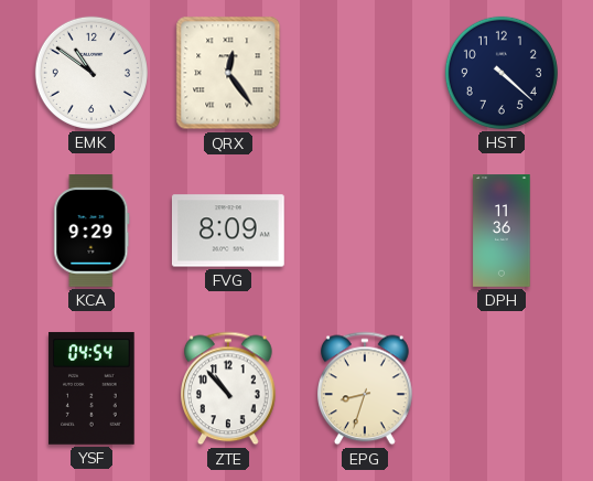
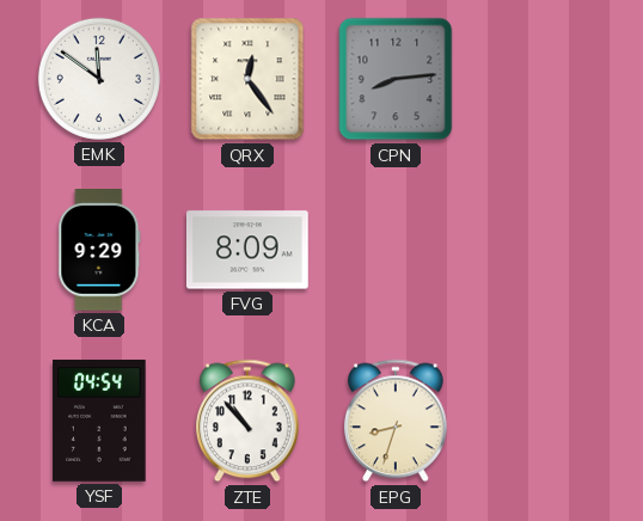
EMK: 10:51 -> 11:51 (99, 79)
CPN: none -> 8:14 (396, 79)
HST: 4:22 -> none (502, 73)
DPH: 11:36 -> none (502, 231)
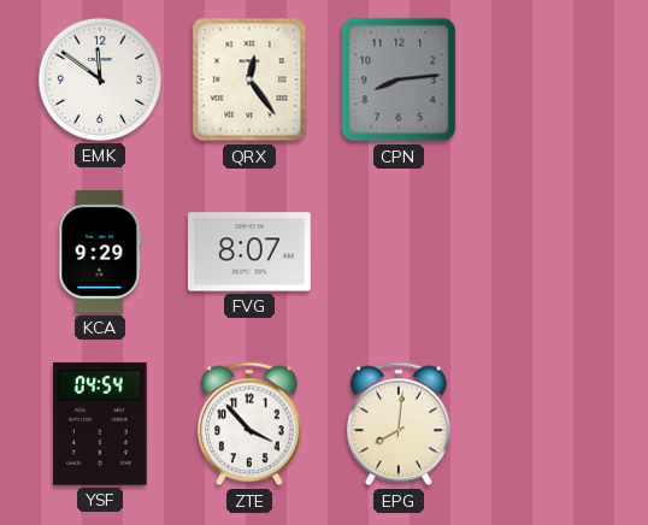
FVG: 8:09 -> 8:07 (249, 252)
ZTE: 10:53 -> 3:53 (251, 424)
EPG: 8:33 -> 8:01 (400, 424)
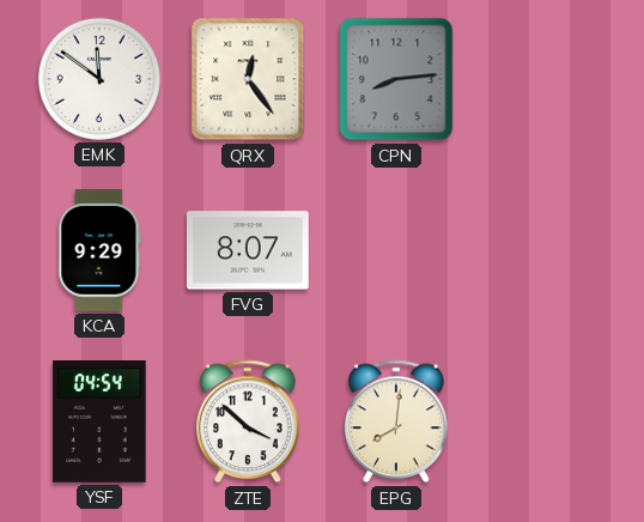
ZTE: 3:53 -> 3:52 (249, 421)
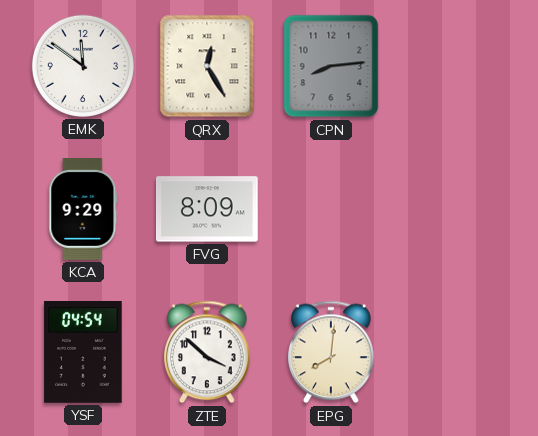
QRX: 12:24 -> 12:25 (207, 66)
FVG: 8:07 -> 8:09 (207, 209)
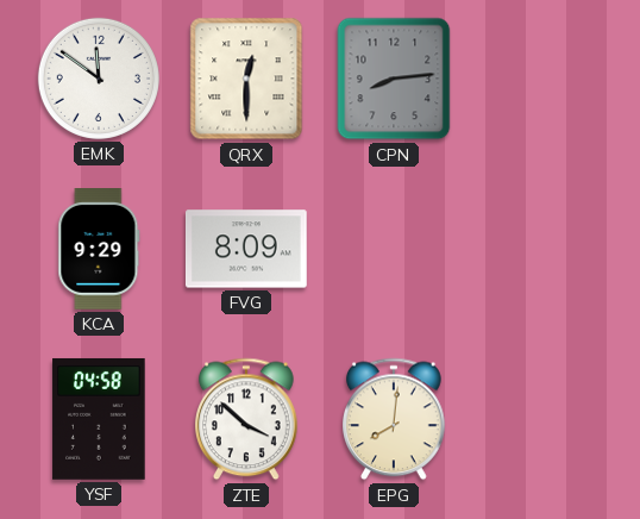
QRX: 12:25 -> 12:30 (246, 79)
YSF: 04:54 -> 04:58 (99, 419)
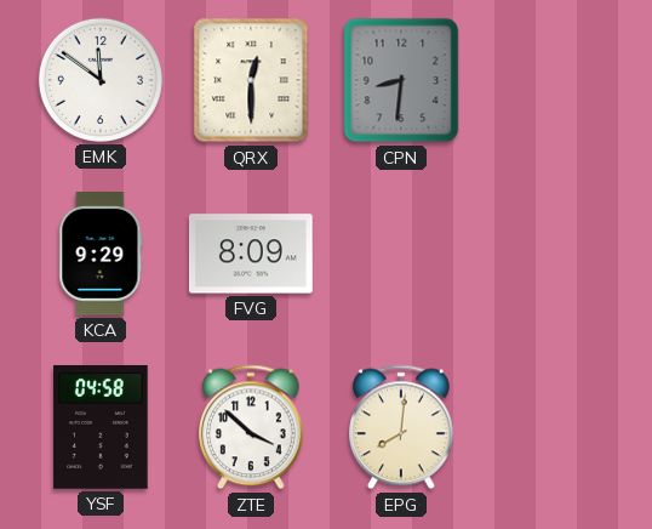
CPN: 8:14 -> 8:31 (401, 80)
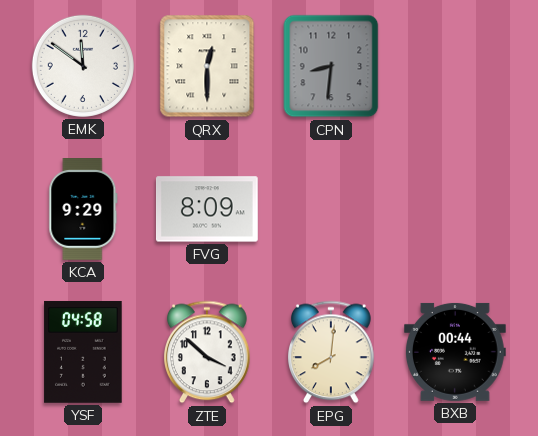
BXB: none -> 00:44 (456, 352)
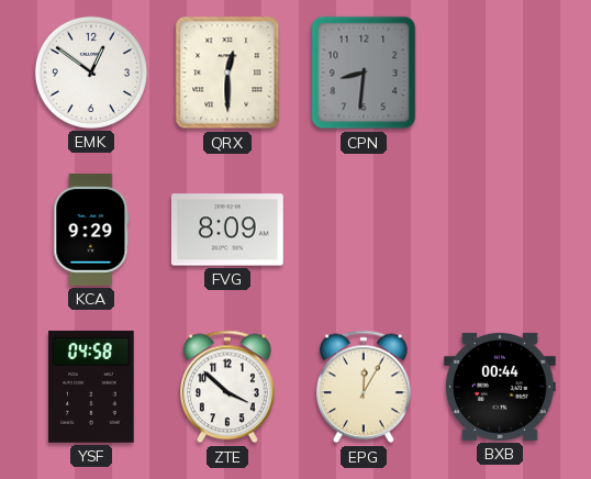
EMK: 11:51 -> 12:51 (91, 73)
EPG: 8:01 -> 12:05 (365, 387)
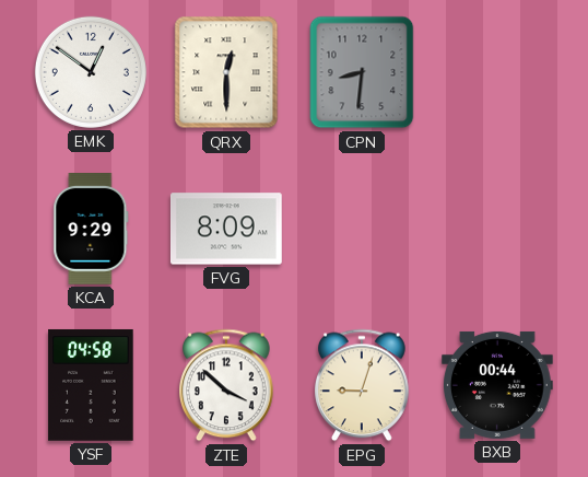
EPG: 12:05 -> 9:03 (363, 385)
